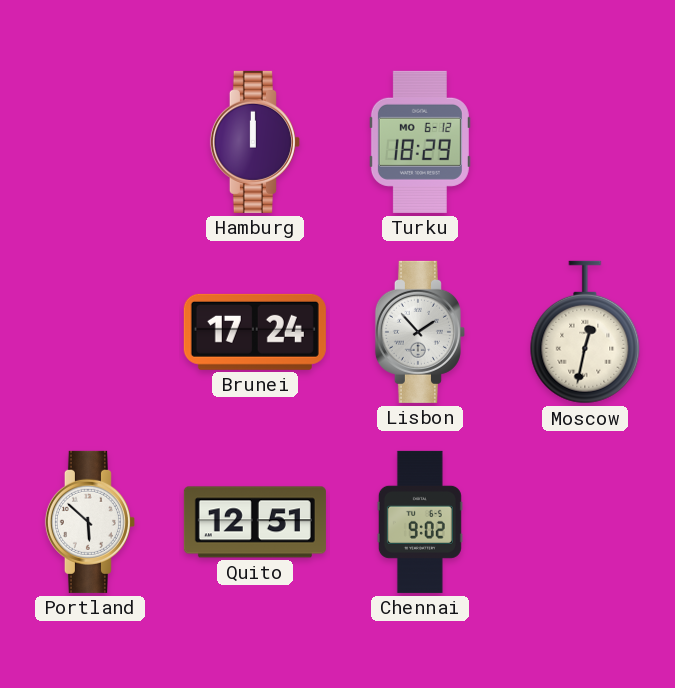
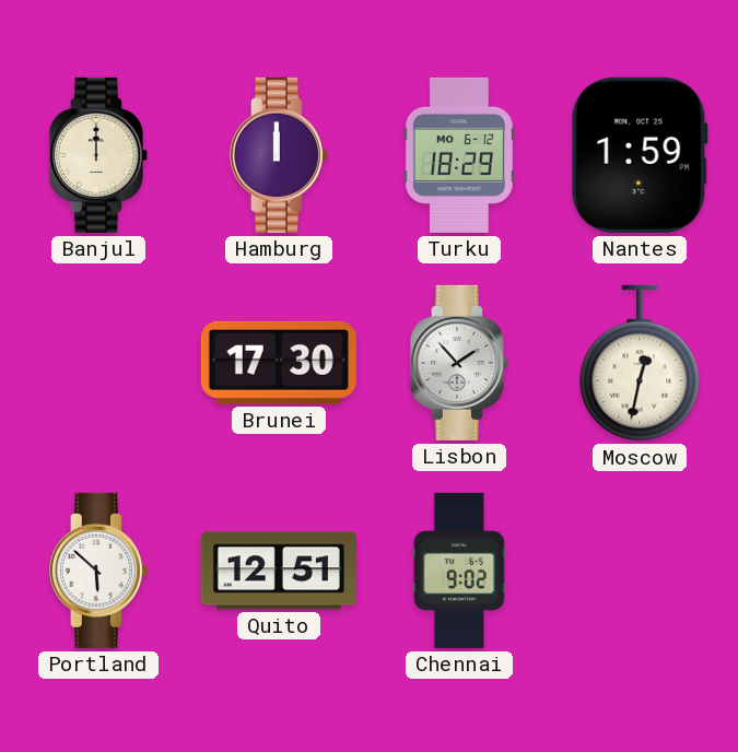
Banjul: none -> 12:00 (98, 155)
Nantes: none -> 1:59 (640, 155)
Brunei: 17:24 -> 17:30 (279, 363)
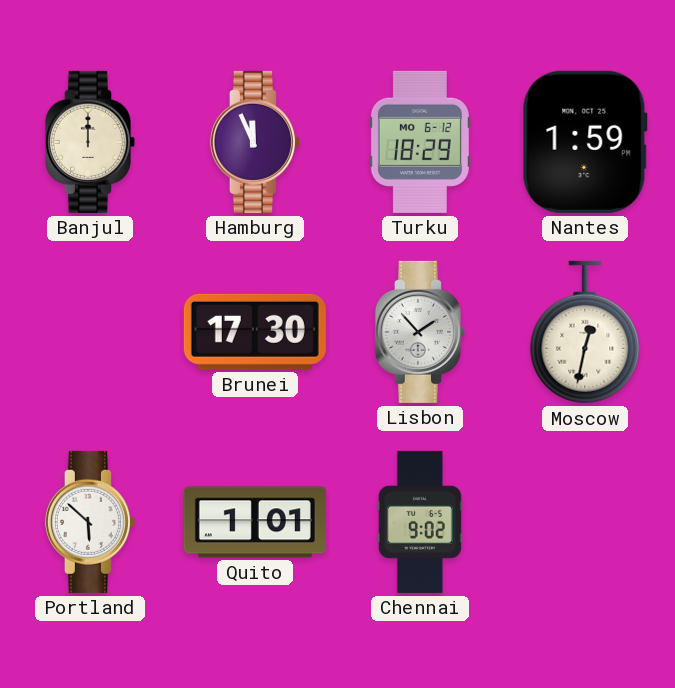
Hamburg: 12:00 -> 11:56 (255, 142)
Quito: 12:51 -> 1:01 (255, 522)
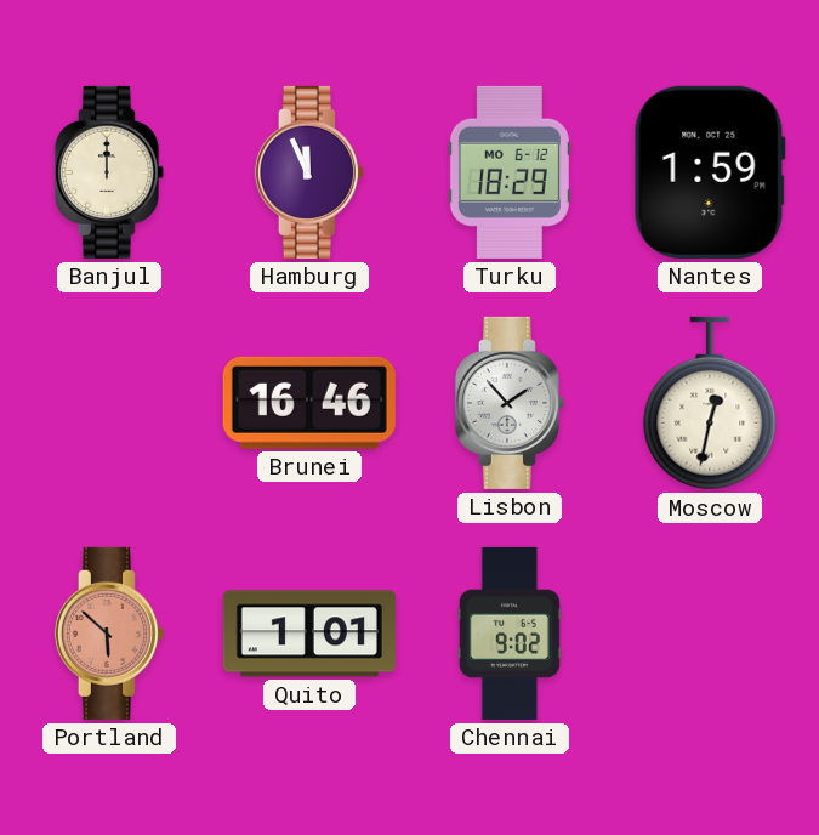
Brunei: 17:30 -> 16:46 (309, 403)
Portland dial: white -> salmon (109, 634)
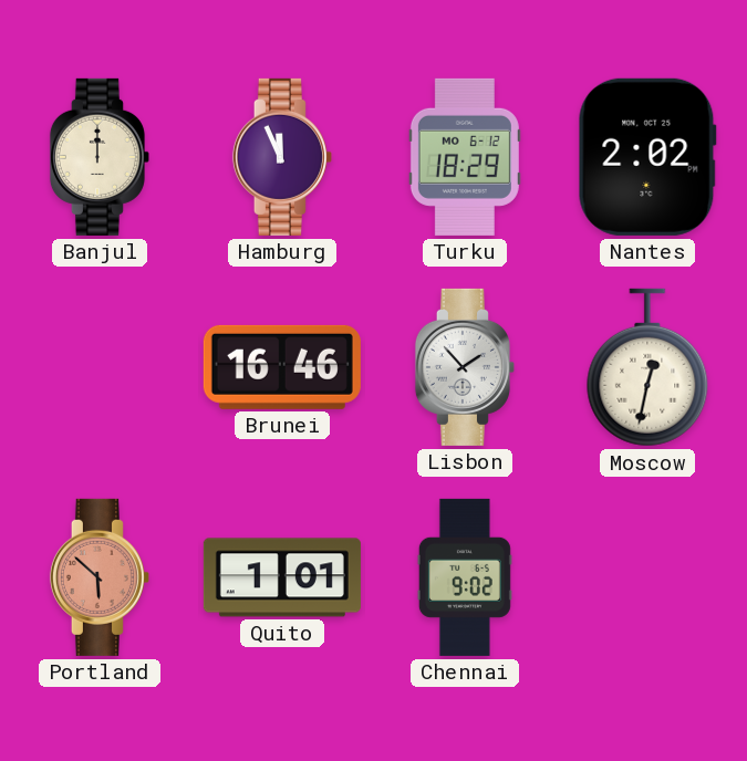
Nantes: 1:59 -> 2:02 (647, 157)
